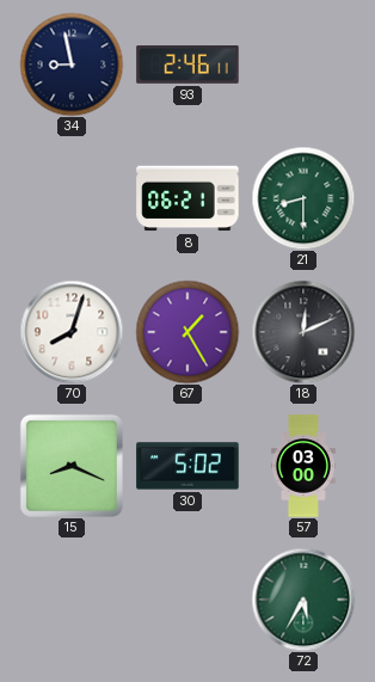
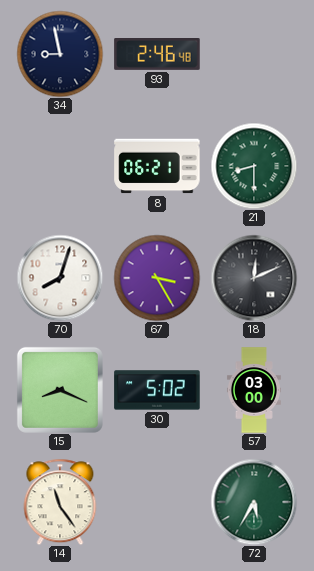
93: 2:46:11 -> 2:46:48 (157, 55)
67: 1:25 -> 3:25 (157, 278)
14: none -> 11:24 (60, 502)
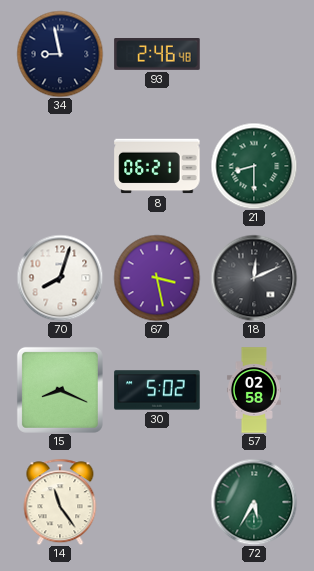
67: 3:25 -> 3:28 (157, 278)
57: 03:00 -> 02:58 (254, 390)
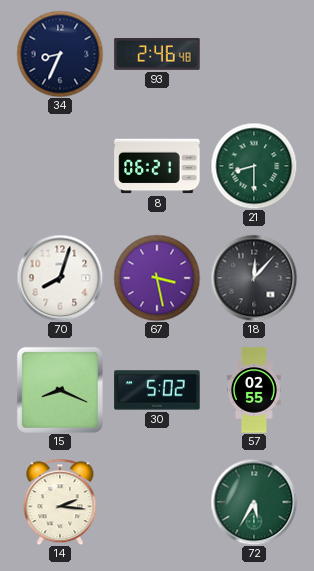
34: 8:58 -> 8:34 (60, 54)
18: 12:11 -> 12:07 (254, 278)
57: 02:58 -> 02:55 (254, 390)
14: 11:24 -> 2:16 (60, 502)
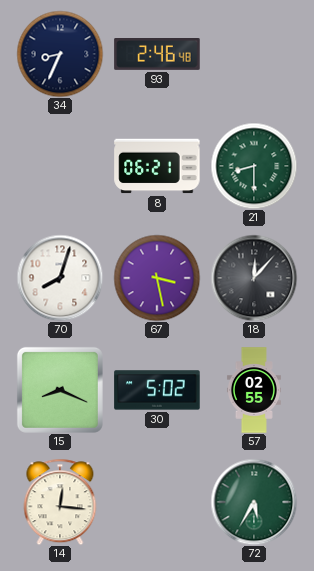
14: 2:16 -> 12:16 (60, 502)
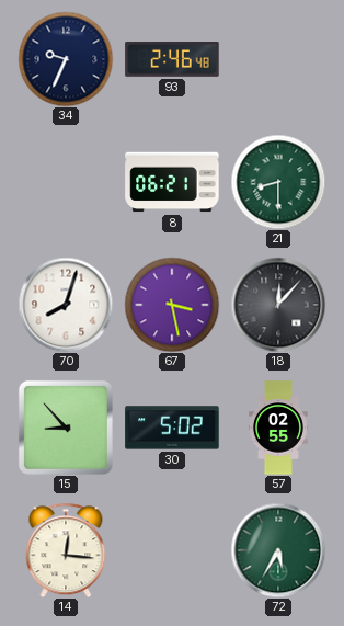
34: 8:34 -> 9:34 (66, 59)
15: 8:19 -> 8:53 (66, 428)
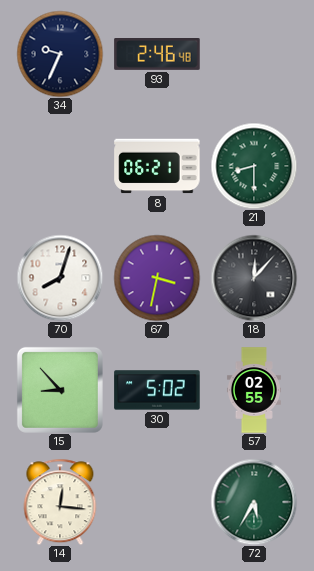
67: 3:28 -> 3:32 (157, 278)
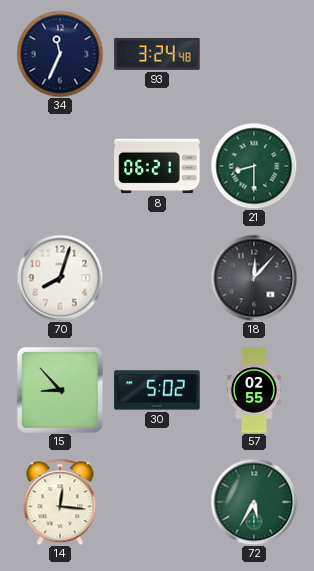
34: 9:34 -> 11:34 (60, 54)
93: 2:46 -> 3:24 (157, 55)
67: 3:32 -> none (157, 278)
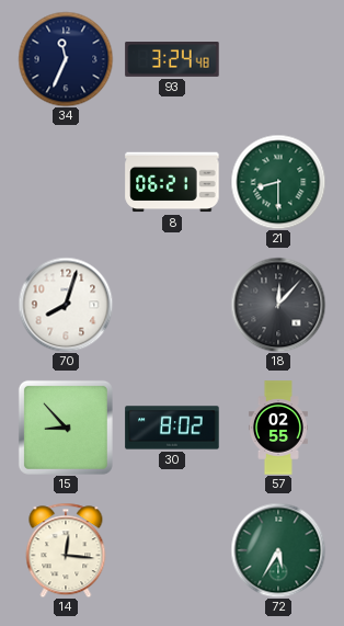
30: 5:02 -> 8:02 (172, 428)
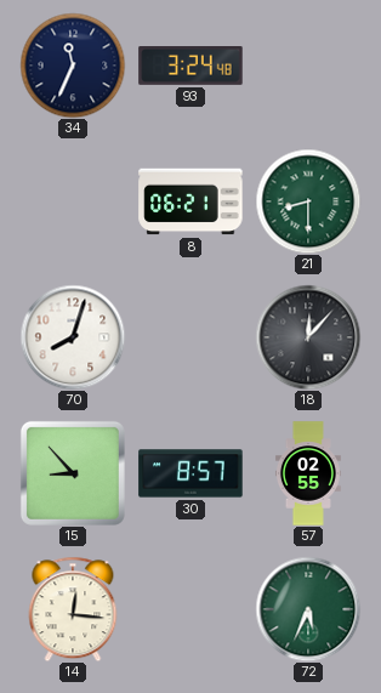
30: 8:02 -> 8:57 (190, 473)
72: 5:35 -> 5:34 (308, 609)
